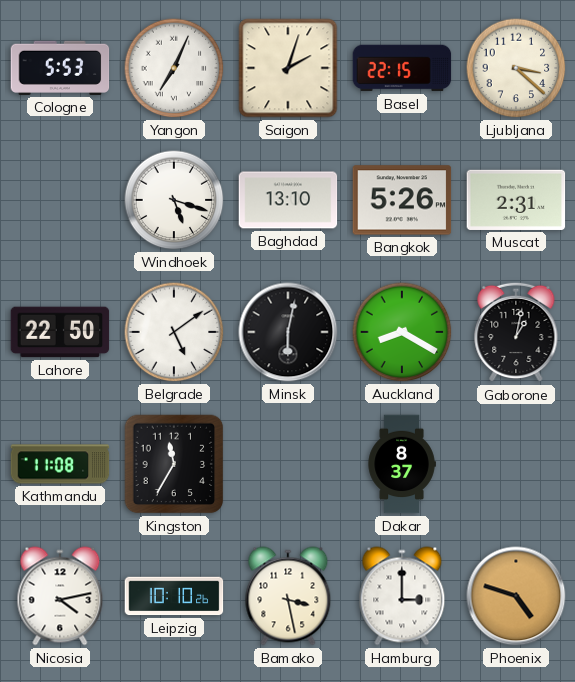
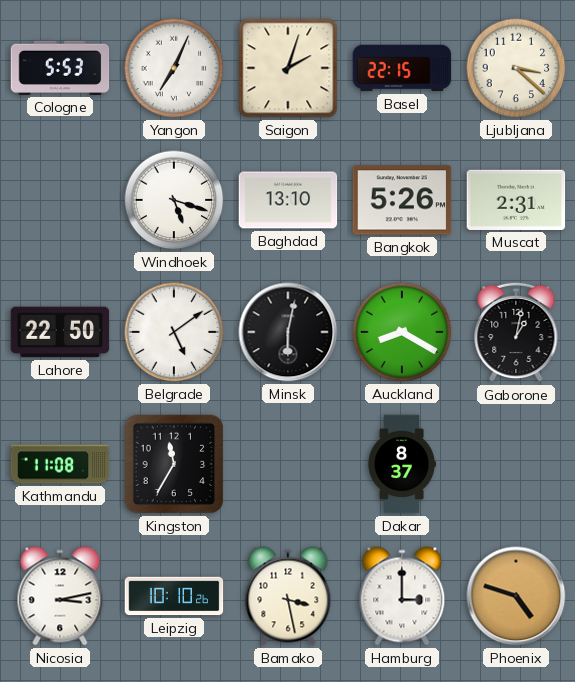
Nicosia: 4:13 -> 3:13 (60, 596)
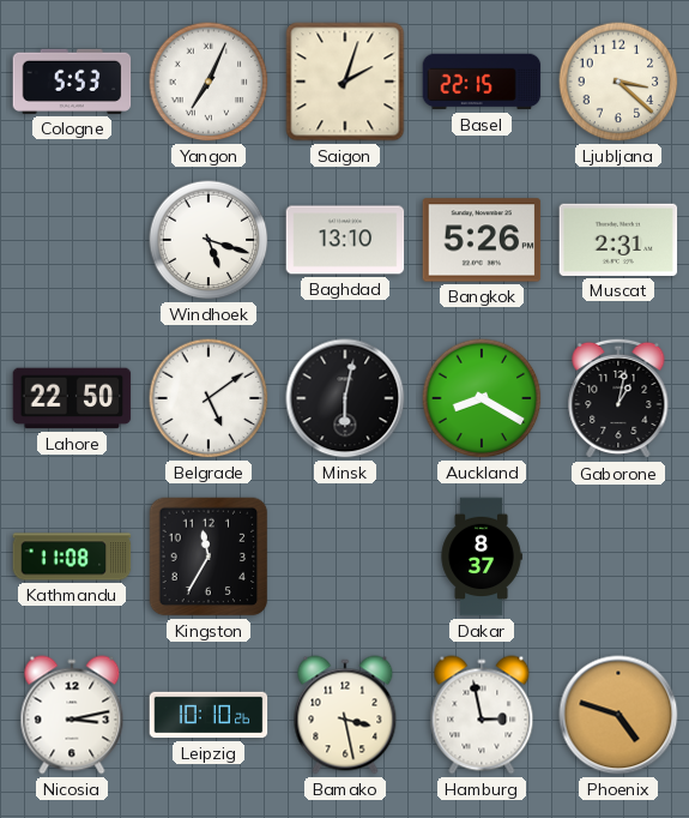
Hamburg: 3:00 -> 2:58 (482, 715)
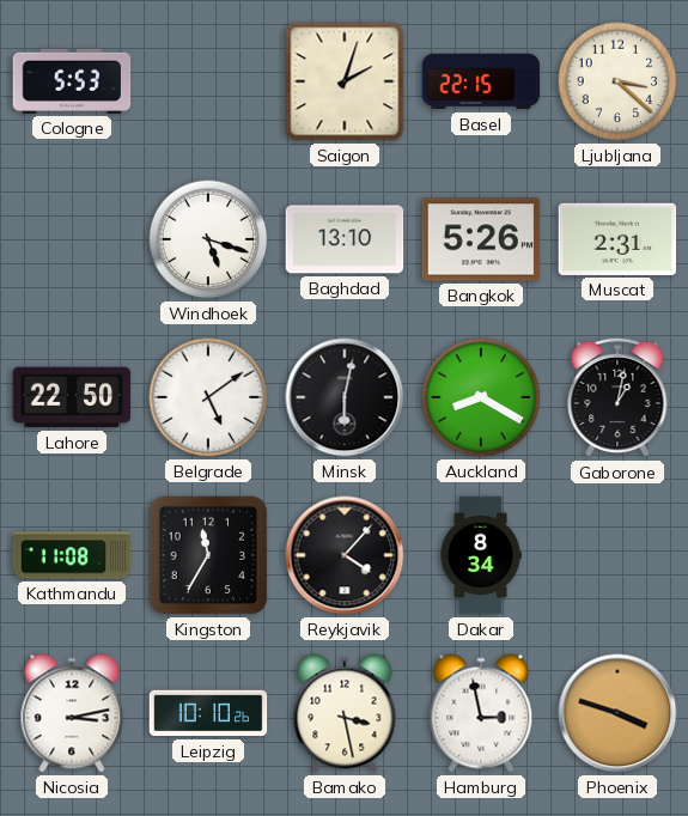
Yangon: 7:04 -> none (208, 82)
Reykjavik: none -> 4:07 (345, 555)
Dakar: 8:37 -> 8:34 (481, 555)
Phoenix: 4:48 -> 3:48 (617, 713)
